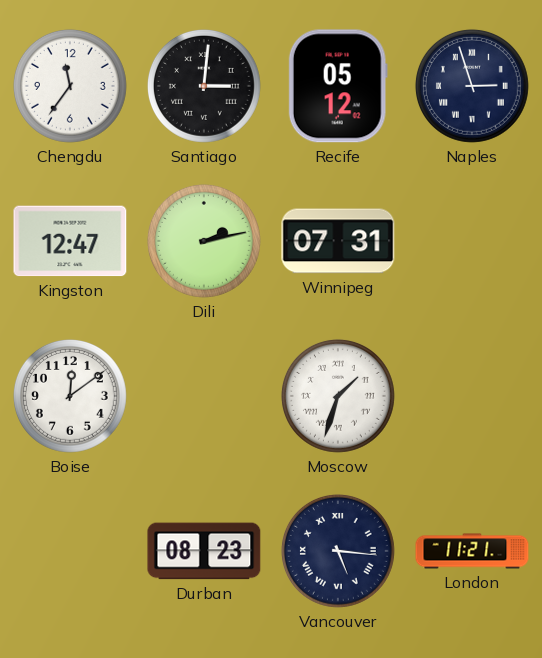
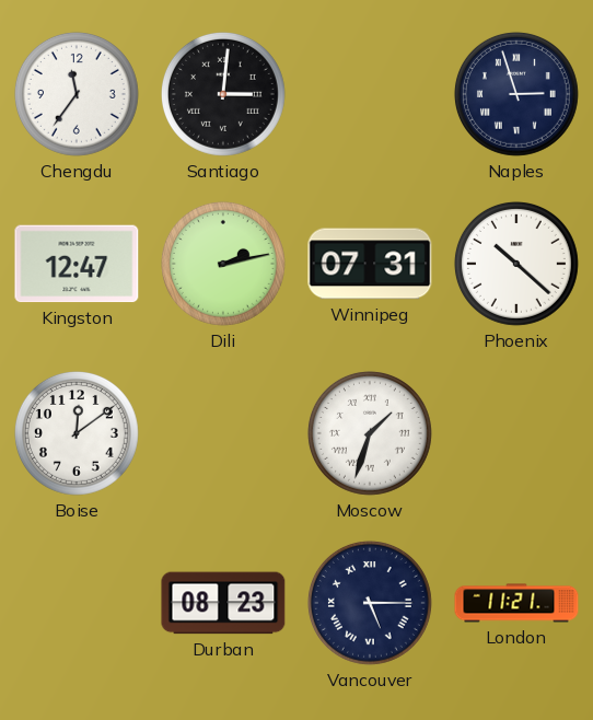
Recife: 05:12 -> none (338, 86)
Phoenix: none -> 10:22 (516, 264)
Vancouver: 5:16 -> 5:15 (370, 603)
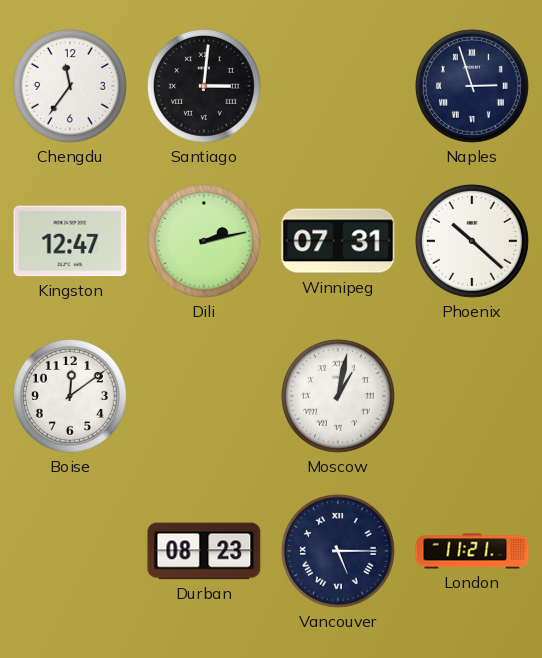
Moscow: 1:33 -> 1:02 (338, 396)
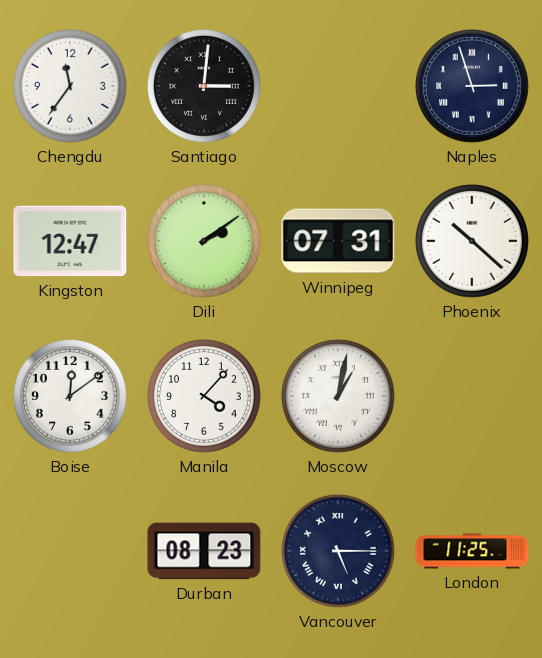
Dili: 2:13 -> 2:09 (204, 241)
Manila: none -> 4:07 (204, 396)
London: 11:21 -> 11:25 (472, 551)
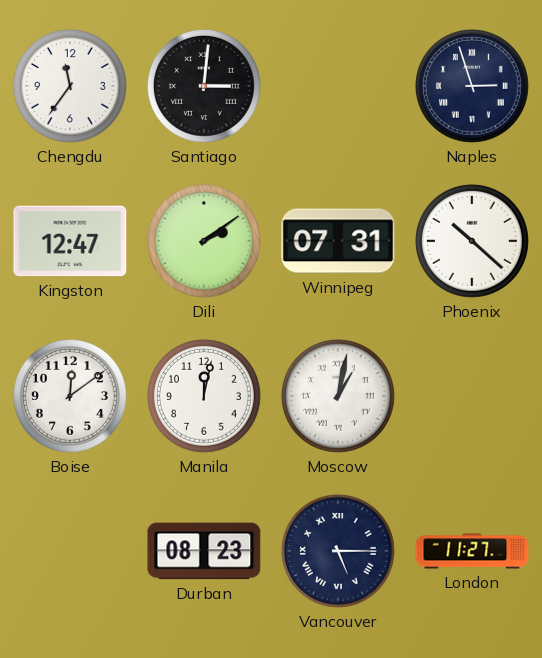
Manila: 4:07 -> 12:02 (204, 396)
London: 11:25 -> 11:27 (472, 551)
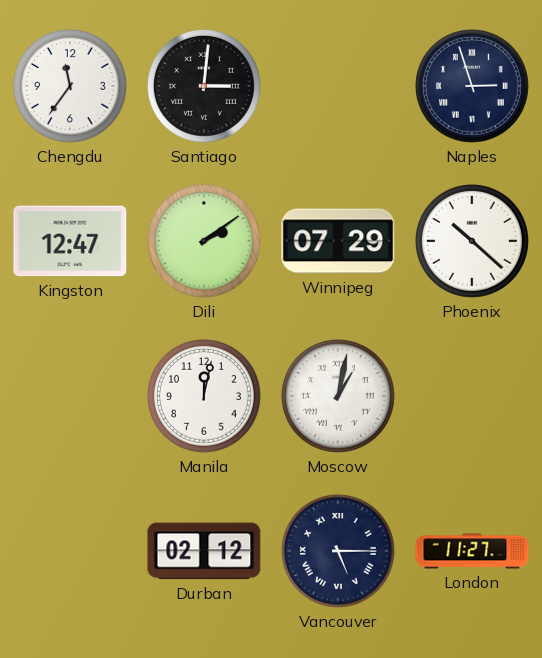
Winnipeg: 07:31 -> 07:29 (338, 241)
Boise: 12:09 -> none (70, 396)
Durban: 08:23 -> 02:12 (204, 551)
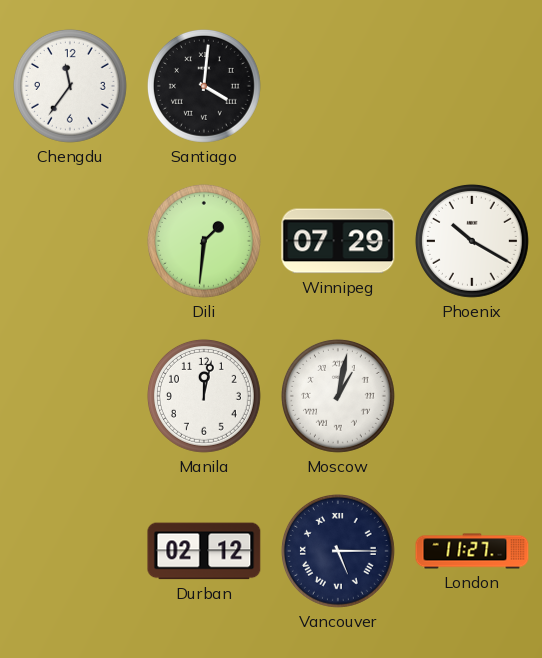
Santiago: 3:01 -> 4:01 (204, 86)
Naples: 2:57 -> none (472, 86)
Kingston: 12:47 -> none (70, 241)
Dili: 2:09 -> 1:31 (204, 241)
Phoenix: 10:22 -> 10:20 (472, 241)
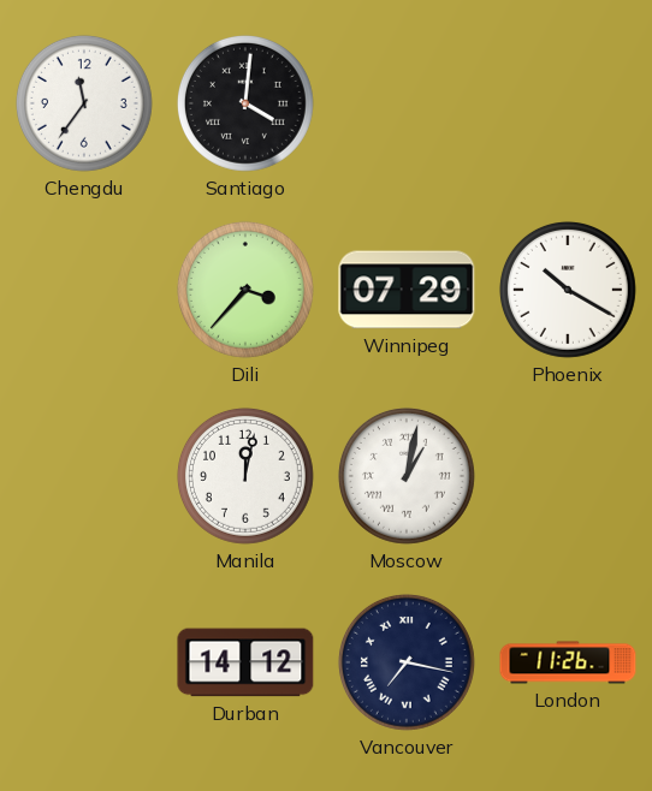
Dili: 1:31 -> 3:37 (245, 290)
Durban: 02:12 -> 14:12 (245, 662)
Vancouver: 5:15 -> 7:17 (407, 662)
London: 11:27 -> 11:26 (568, 662)
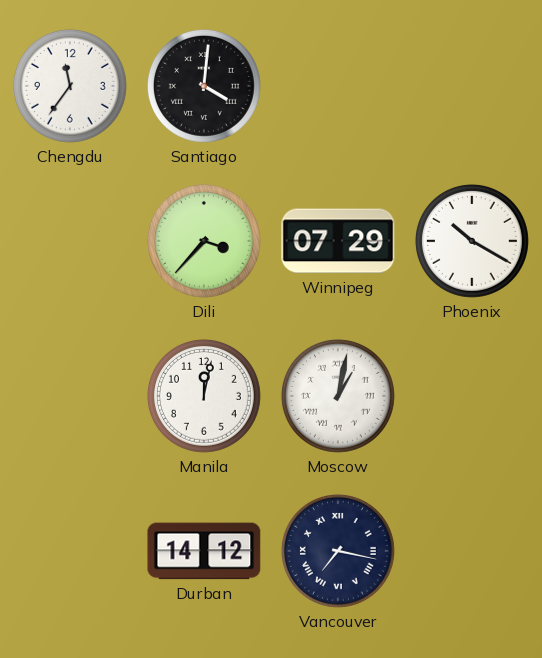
London: 11:26 -> none (568, 662)
